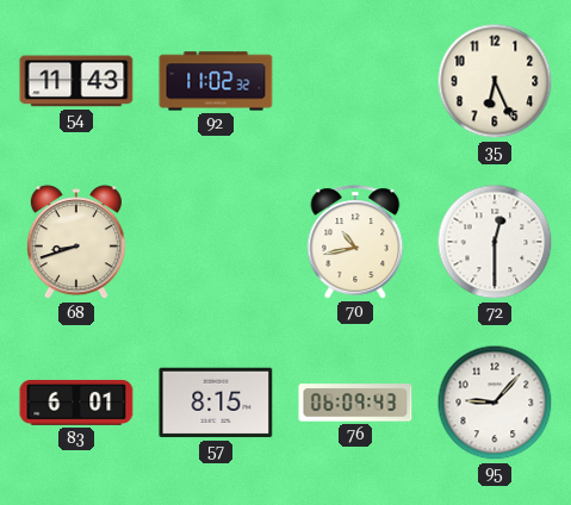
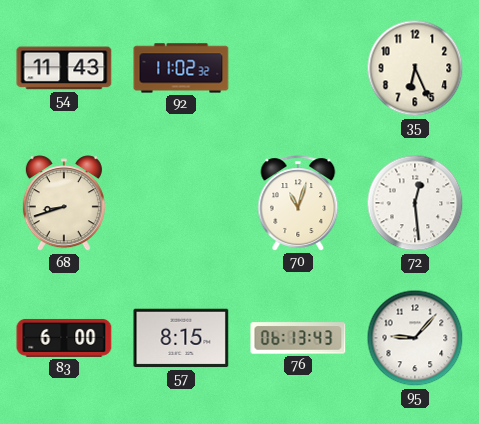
70: 10:43 -> 11:03 (298, 203)
72: 12:30 -> 12:29 (415, 203)
83: 6:01 -> 6:00 (64, 338)
76: 06:09 -> 06:13 (298, 338)
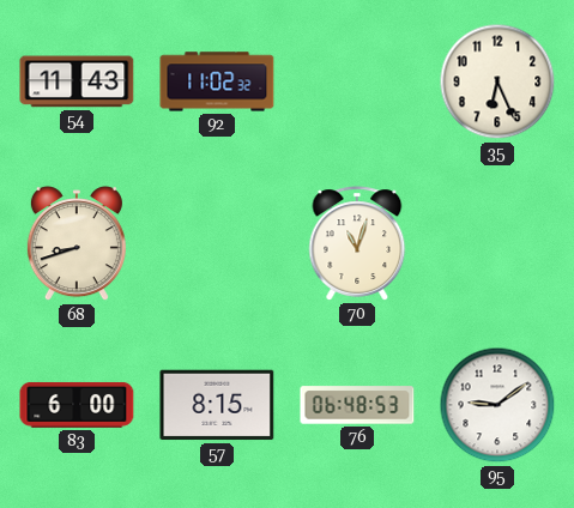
72: 12:29 -> none (415, 203)
76: 06:13 -> 06:48 (357, 405)
95: 9:07 -> 9:09 (497, 405)
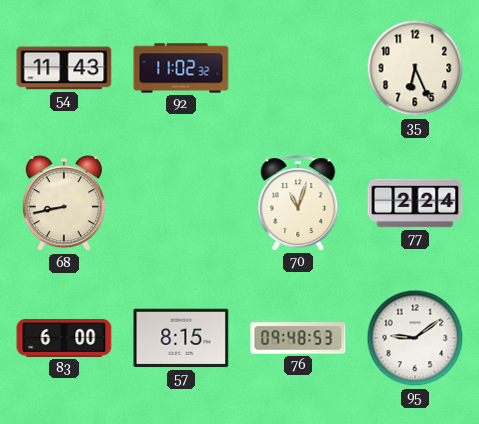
68: 8:42 -> 8:43 (64, 204)
77: none -> 2:24 (415, 203)
76: 06:48 -> 09:48 (298, 338)
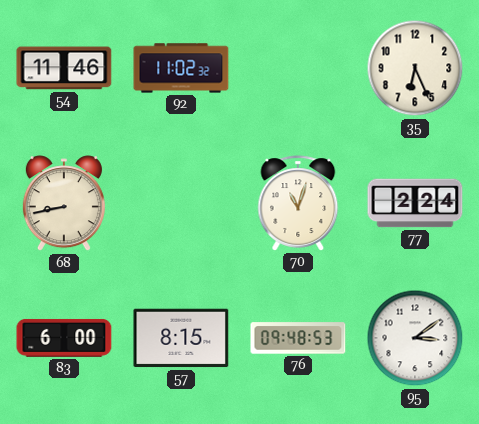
54: 11:43 -> 11:46 (64, 68)
95: 9:09 -> 3:09 (415, 338)
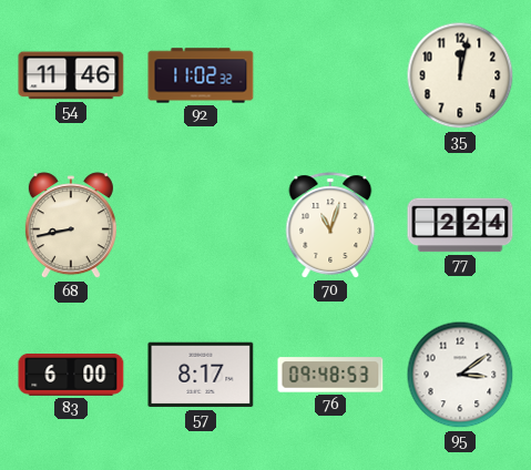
35: 6:26 -> 12:02 (460, 75)
57: 8:15 -> 8:17 (201, 375)
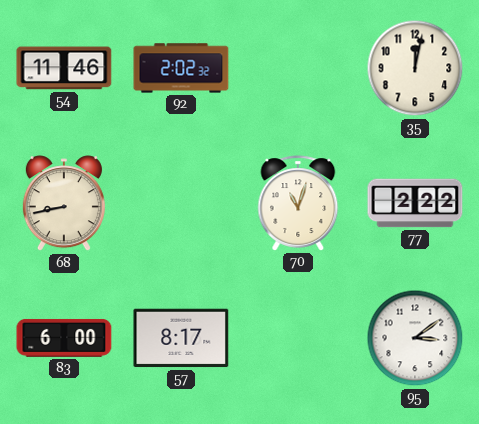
92: 11:02 -> 2:02 (181, 68)
77: 2:24 -> 2:22 (415, 203)
76: 09:48 -> none (330, 375)
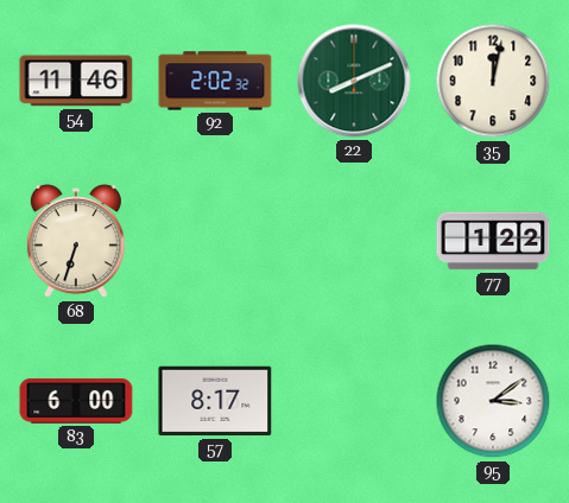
22: none -> 8:11 (354, 81)
68: 8:43 -> 6:33 (76, 242)
70: 11:03 -> none (298, 203)
77: 2:22 -> 1:22 (493, 241)
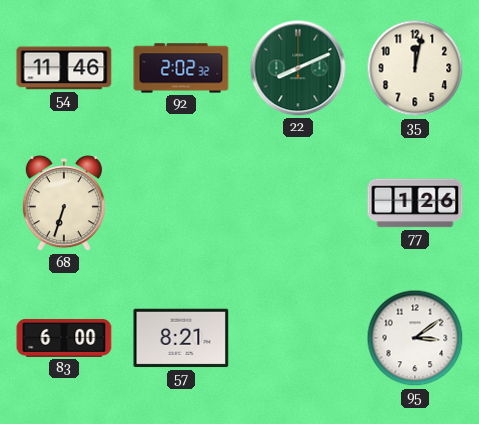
77: 1:22 -> 1:26 (415, 203)
57: 8:17 -> 8:21 (181, 338)
